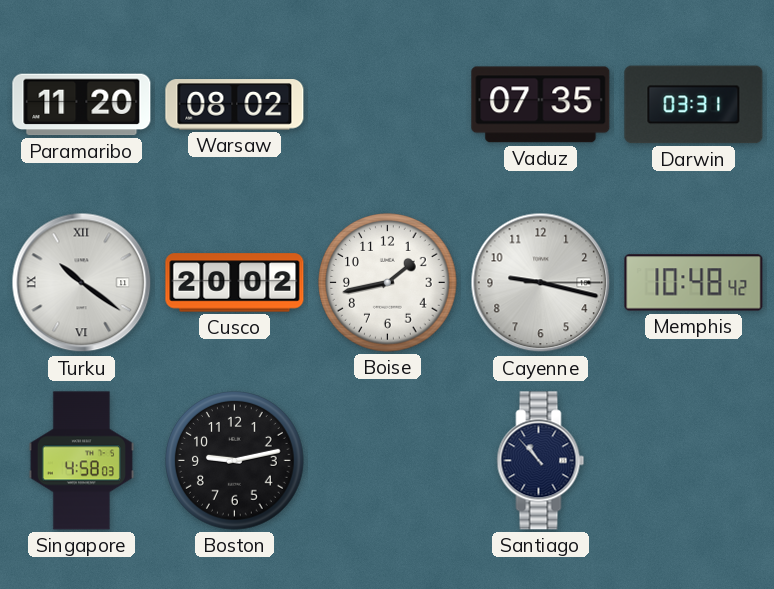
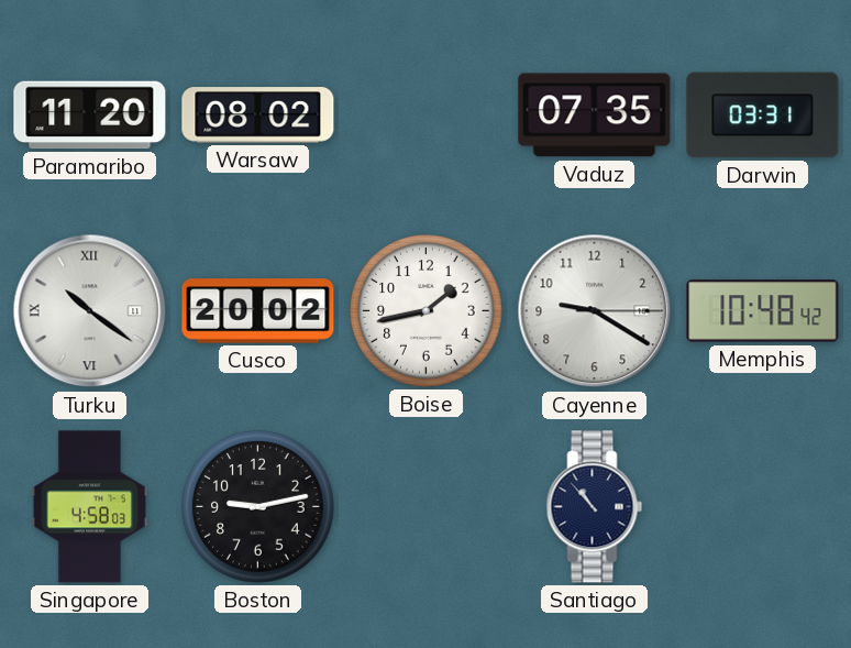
Cayenne: 9:17 -> 9:20 (595, 311)
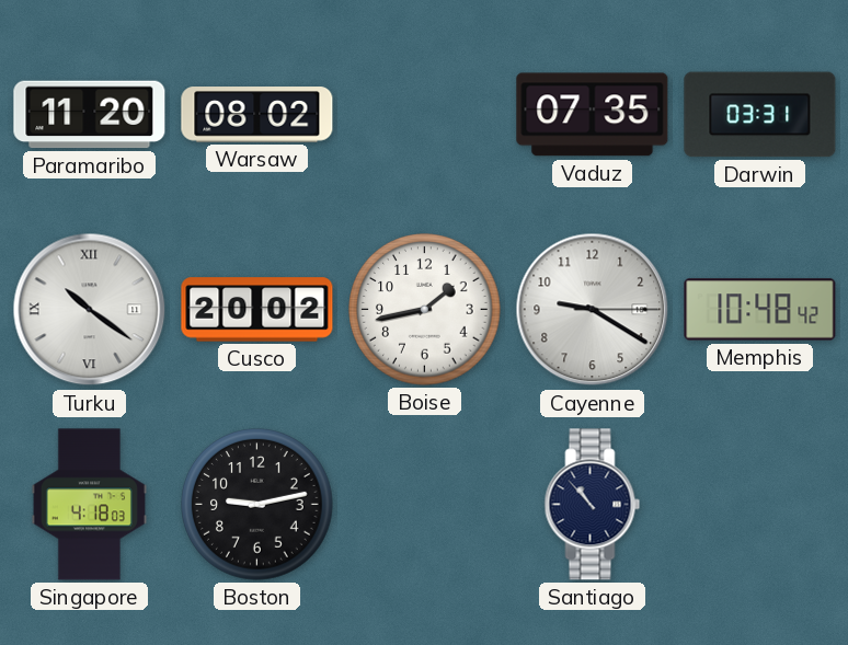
Singapore: 4:58 -> 4:18 (89, 505)
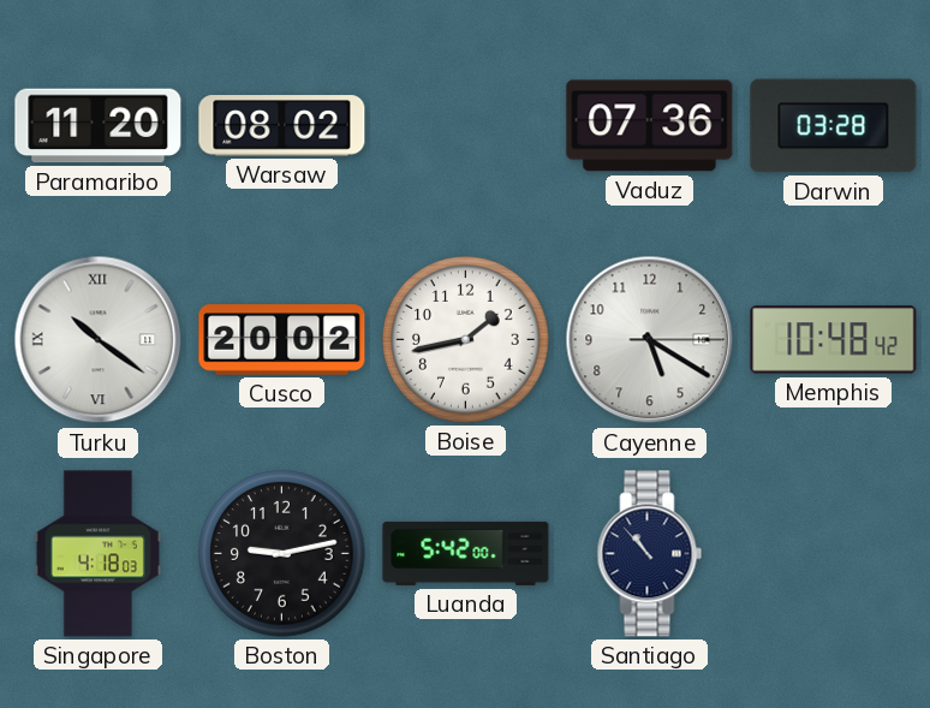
Vaduz: 07:35 -> 07:36 (650, 126)
Darwin: 03:31 -> 03:28 (834, 126)
Cayenne: 9:20 -> 5:20 (650, 340)
Luanda: none -> 5:42 (466, 553)
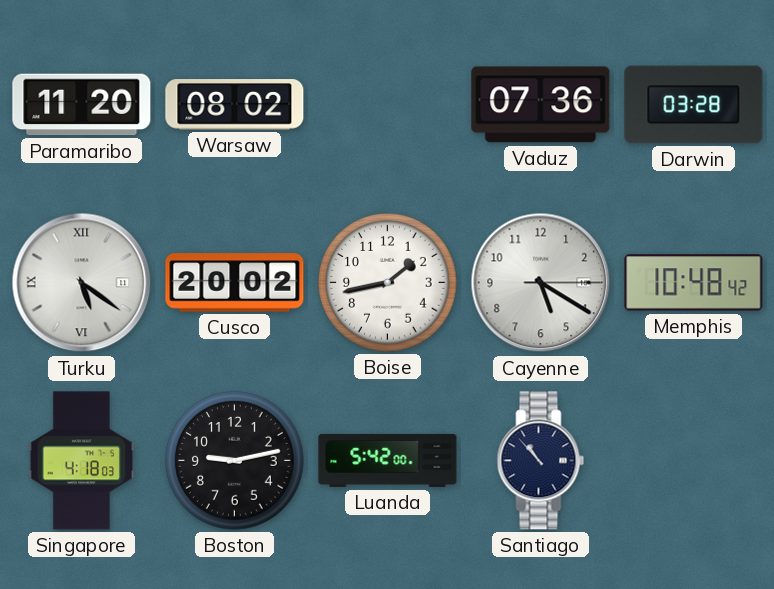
Turku: 10:21 -> 5:21 (82, 283)
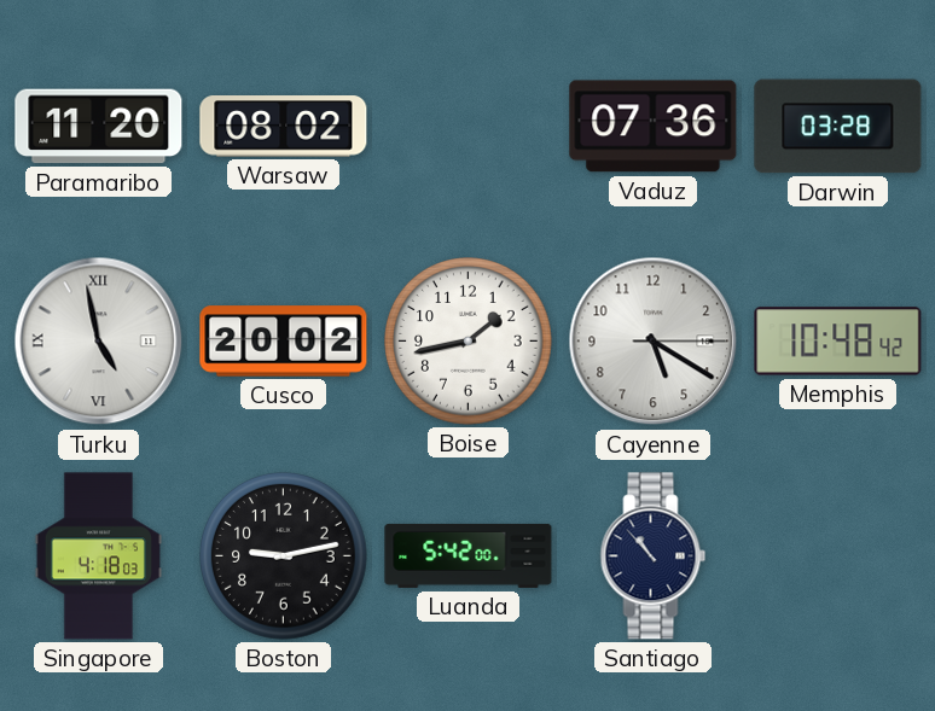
Turku: 5:21 -> 4:58 (99, 342)
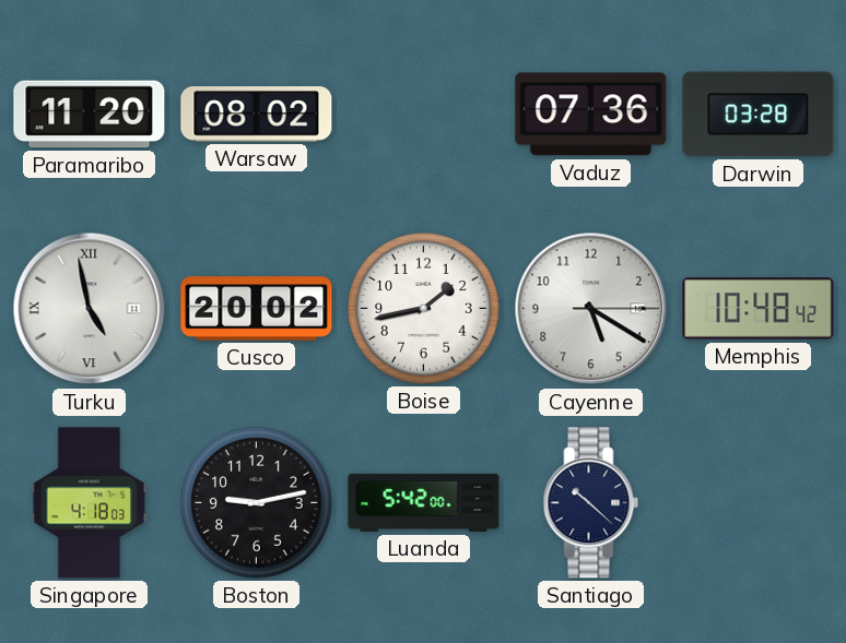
Santiago: 10:53 -> 10:22 (591, 503)
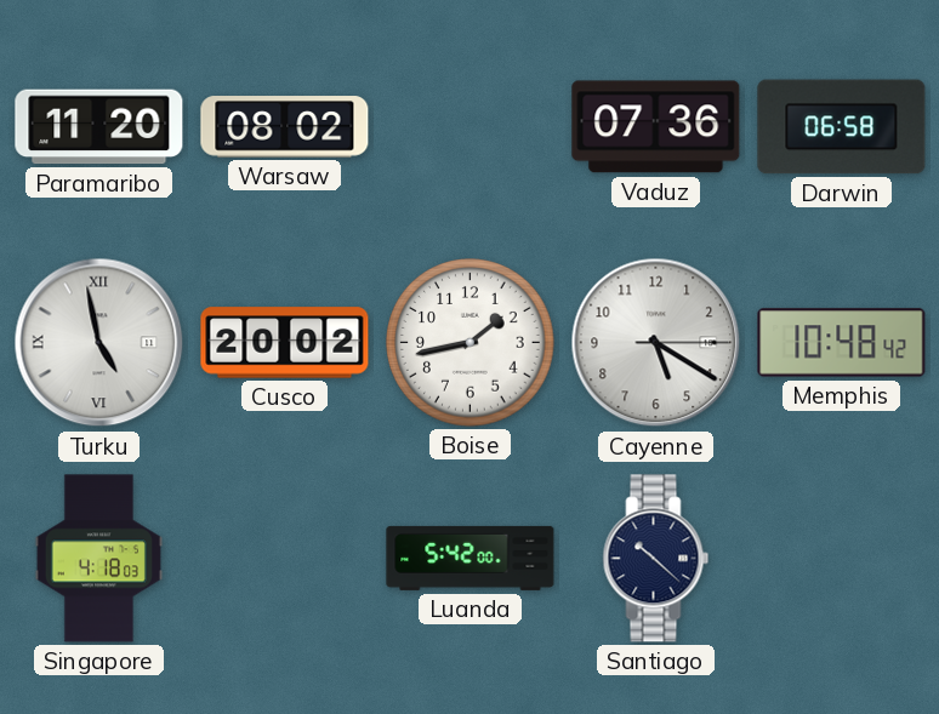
Darwin: 03:28 -> 06:58 (842, 127)
Boston: 9:13 -> none (257, 503)
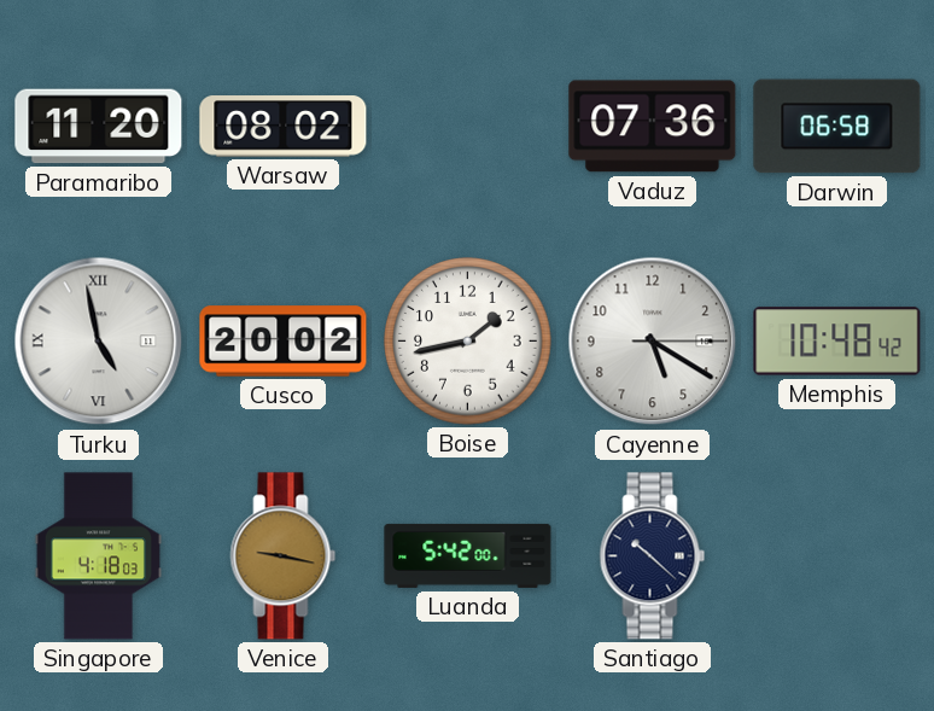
Venice: none -> 9:17 (284, 556)
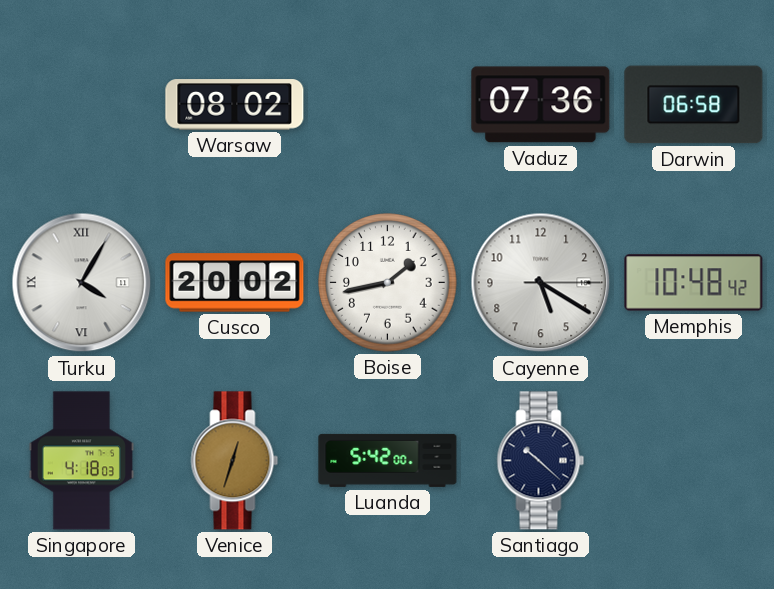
Paramaribo: 11:20 -> none (99, 127)
Turku: 4:58 -> 4:05 (82, 283)
Venice: 9:17 -> 12:33 (235, 461)
